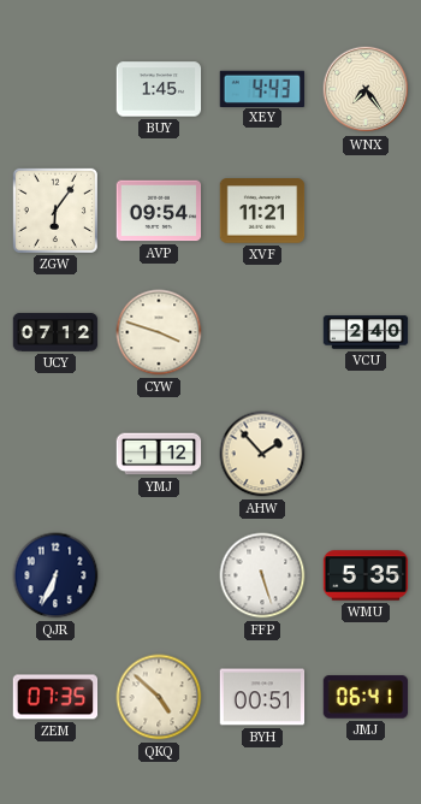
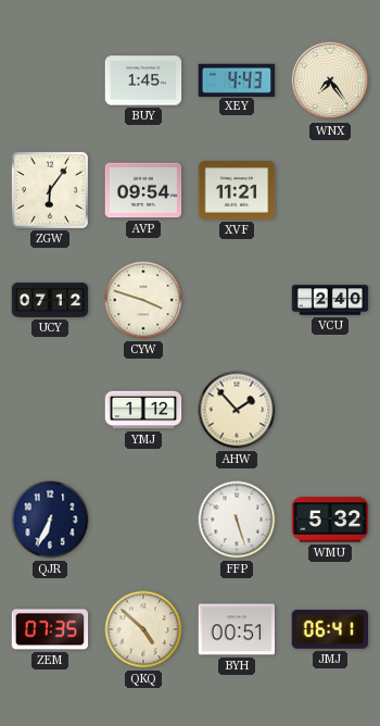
WMU: 5:35 -> 5:32 (330, 520)
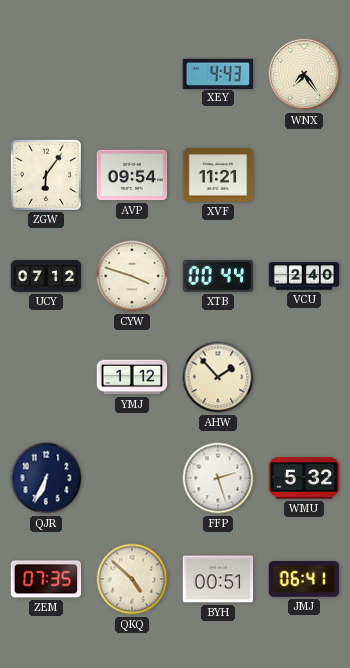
BUY: 1:45 -> none (143, 80)
XTB: none -> 00:44 (217, 276)
FFP: 5:27 -> 2:27 (218, 478)
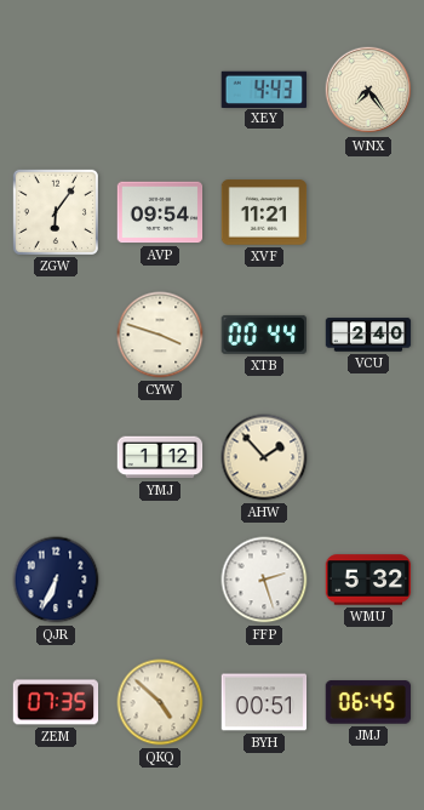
UCY: 07:12 -> none (46, 276)
JMJ: 06:41 -> 06:45 (368, 702)
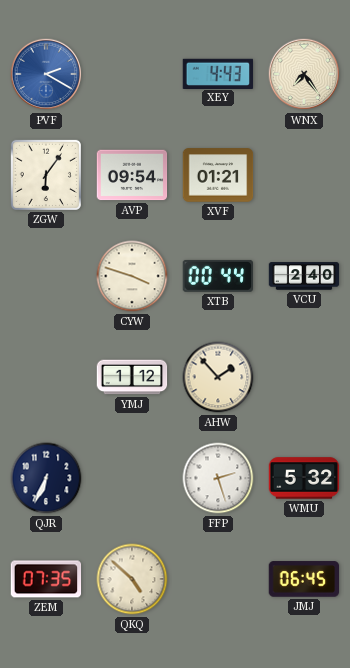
PVF: none -> 2:20 (46, 74)
XVF: 11:21 -> 01:21 (218, 175)
BYH: 00:51 -> none (264, 702)
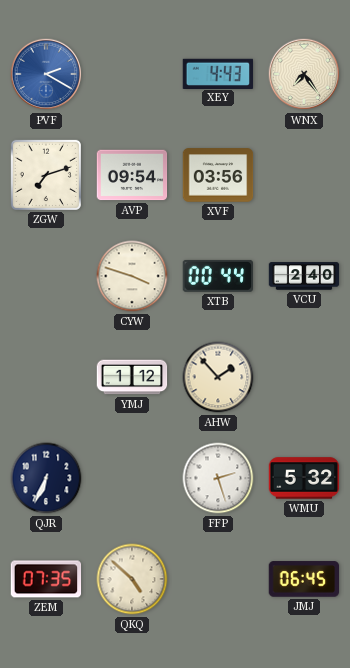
ZGW: 6:06 -> 7:12 (46, 175)
XVF: 01:21 -> 03:56 (218, 175)
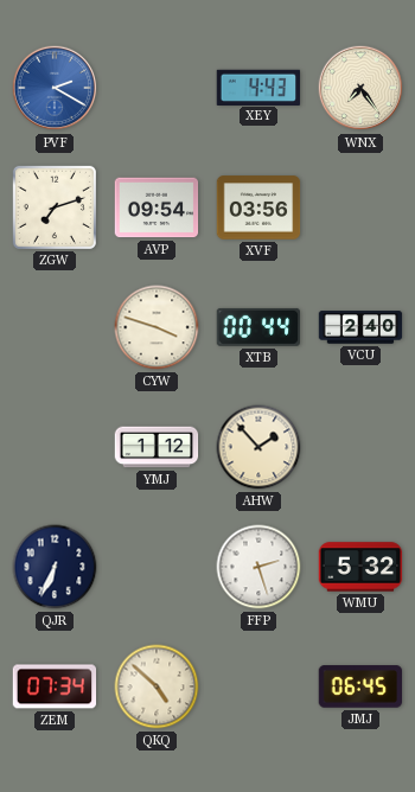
ZEM: 07:35 -> 07:34 (55, 686)
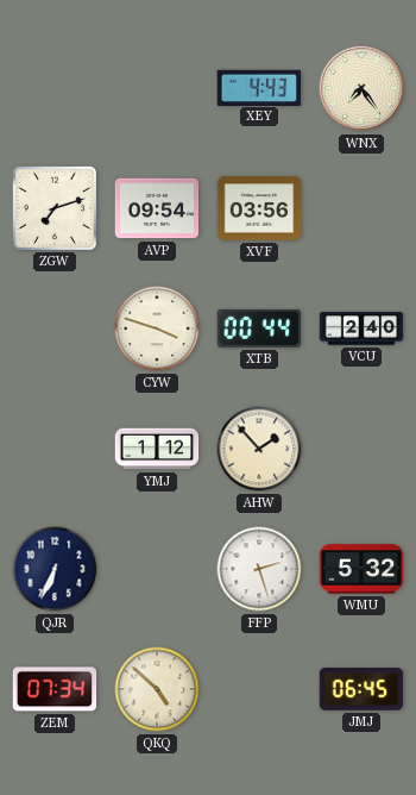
PVF: 2:20 -> none (55, 88)
